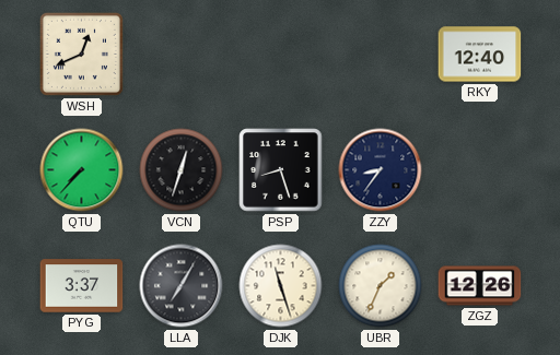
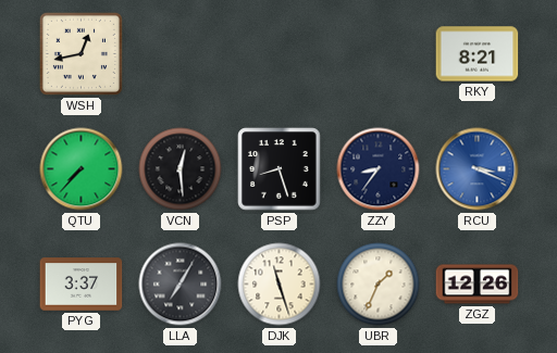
WSH: 12:41 -> 12:43 (81, 53)
RKY: 12:40 -> 8:21 (478, 54)
VCN: 12:33 -> 12:29 (181, 169)
RCU: none -> 3:19 (478, 169)
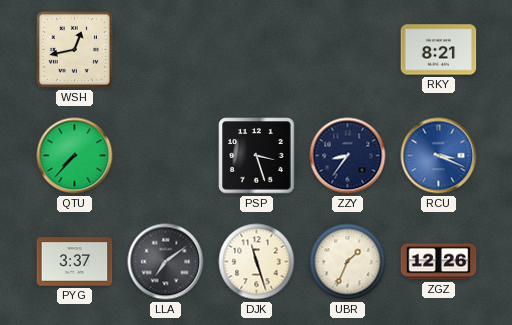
VCN: 12:29 -> none (181, 169)
PSP: 8:27 -> 3:27 (257, 156)
LLA: 7:05 -> 7:09 (166, 262)
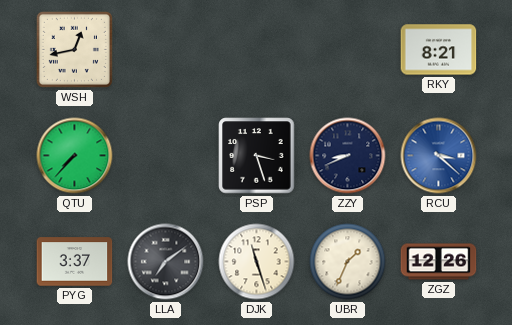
ZZY: 8:36 -> 8:41 (348, 156)
RCU: 3:19 -> 3:22 (439, 156)
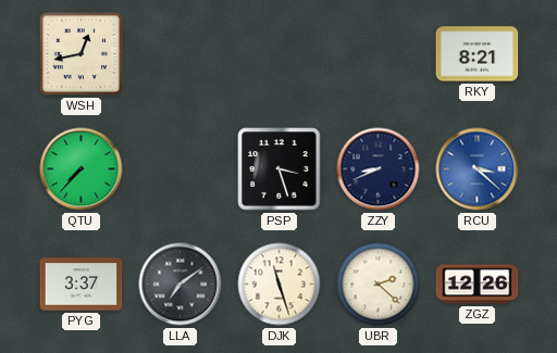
UBR: 1:34 -> 2:22 (379, 285)
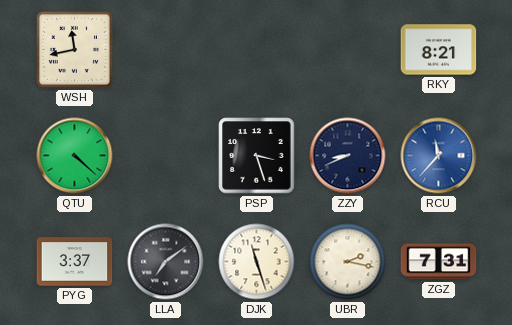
WSH: 12:43 -> 11:43 (74, 49)
QTU: 7:37 -> 4:22 (75, 156)
RCU: 3:22 -> 11:37 (439, 156)
UBR: 2:22 -> 2:17 (348, 262)
ZGZ: 12:26 -> 7:31 (439, 262)
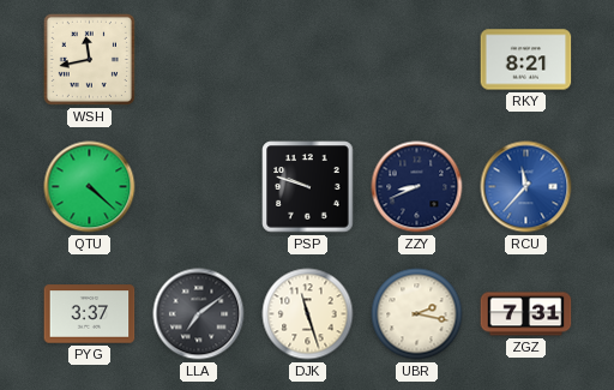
PSP: 3:27 -> 9:48 (308, 187)
